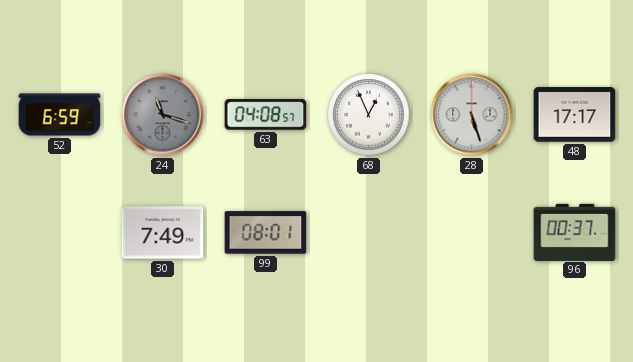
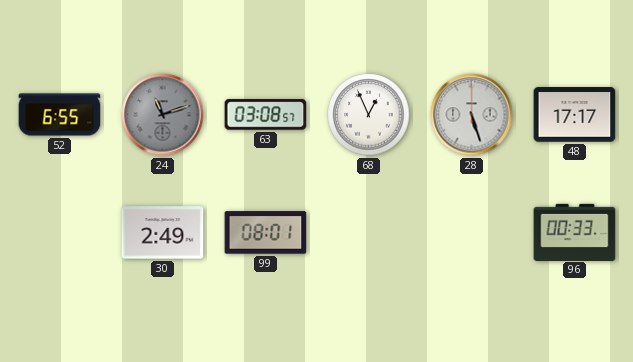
52: 6:59 -> 6:55 (60, 115)
24: 11:18 -> 11:12 (163, 115)
63: 04:08 -> 03:08 (266, 115)
30: 7:49 -> 2:49 (163, 233)
96: 00:37 -> 00:33 (575, 232)
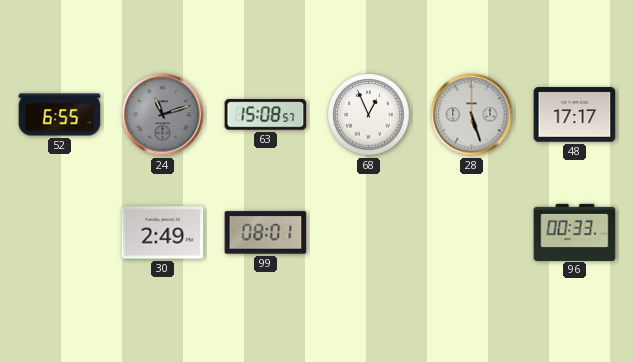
63: 03:08 -> 15:08 (266, 115)
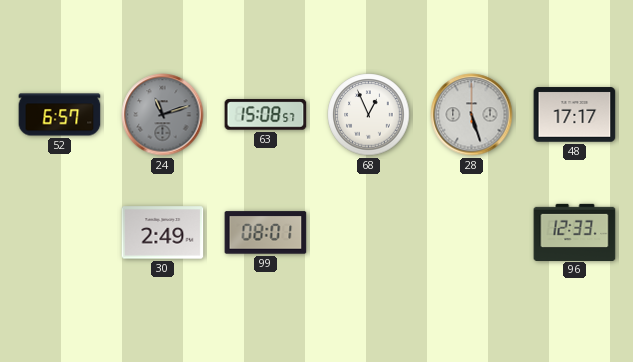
52: 6:55 -> 6:57 (60, 115)
96: 00:33 -> 12:33 (575, 232)
